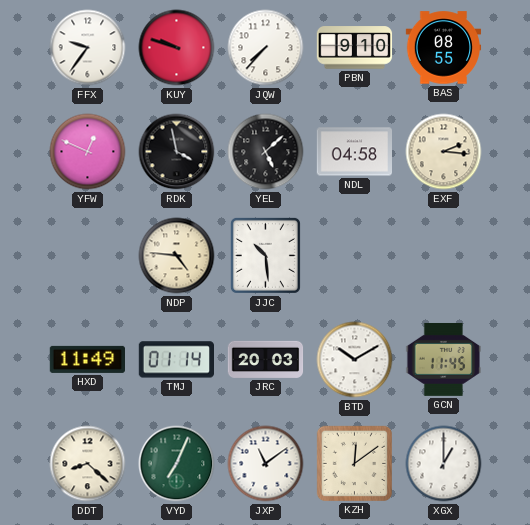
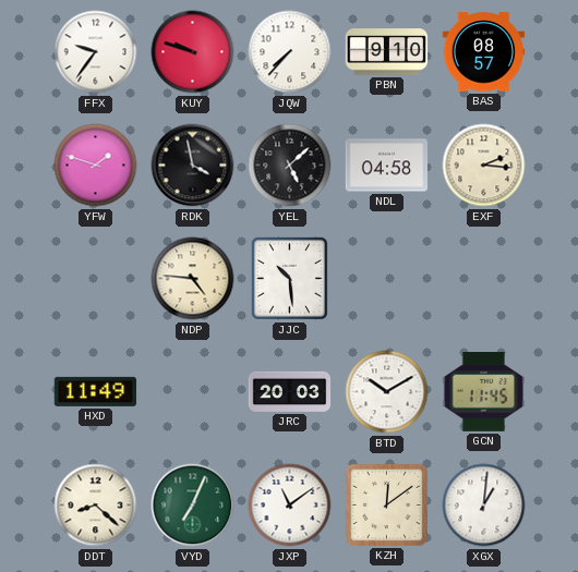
BAS: 08:55 -> 08:57 (484, 52)
YFW: 12:49 -> 1:48 (96, 166)
TMJ: 01:14 -> none (176, 360)
XGX: 1:00 -> 1:01 (484, 506)
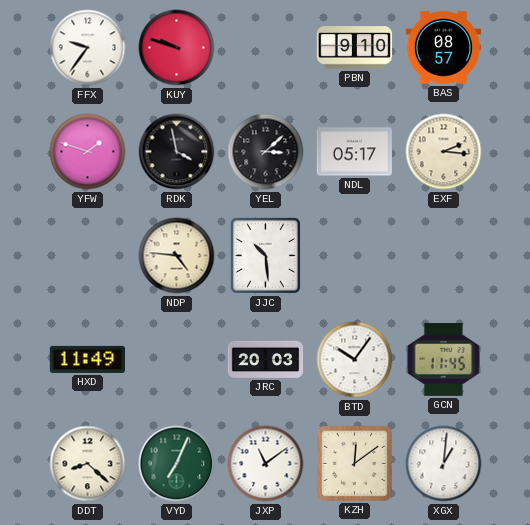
JQW: 7:37 -> none (290, 52)
YEL: 5:08 -> 3:08 (266, 152)
NDL: 04:58 -> 05:17 (354, 152)
BTD: 10:10 -> 10:06 (355, 360)
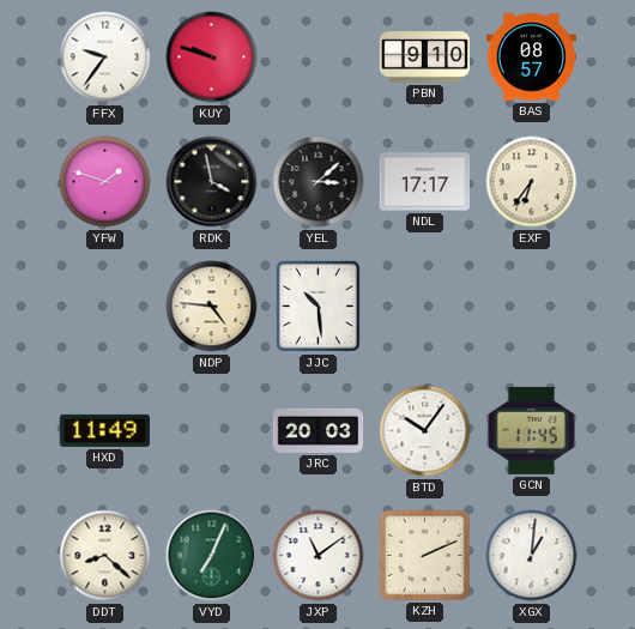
NDL: 05:17 -> 17:17 (424, 182)
EXF: 2:16 -> 6:36 (532, 182)
KZH: 12:09 -> 2:11 (424, 555)
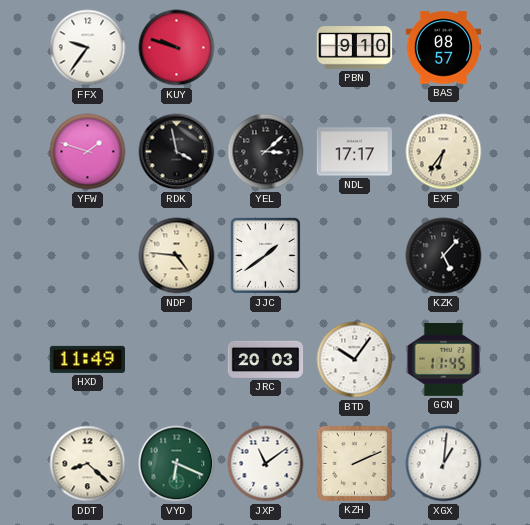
JJC: 10:29 -> 1:39 (265, 255)
KZK: none -> 5:07 (444, 256)
VYD: 7:04 -> 6:19 (177, 464)
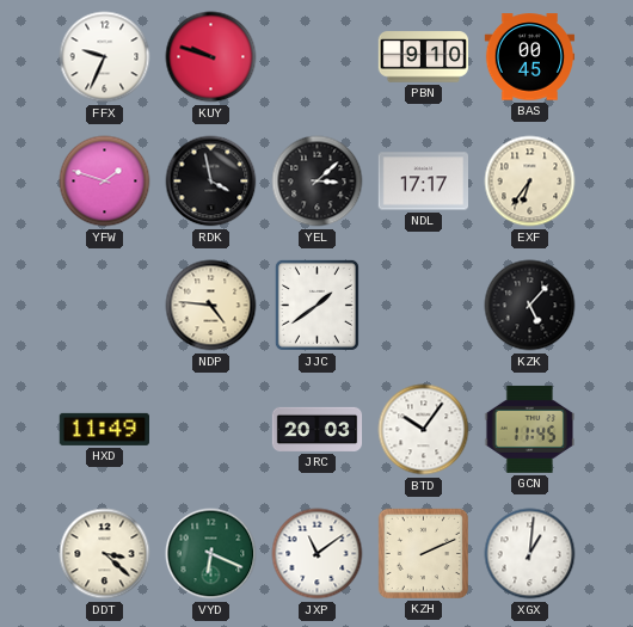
FFX: 9:36 -> 9:34 (105, 57)
BAS: 08:57 -> 00:45 (530, 57)
DDT: 8:22 -> 3:22 (105, 554)
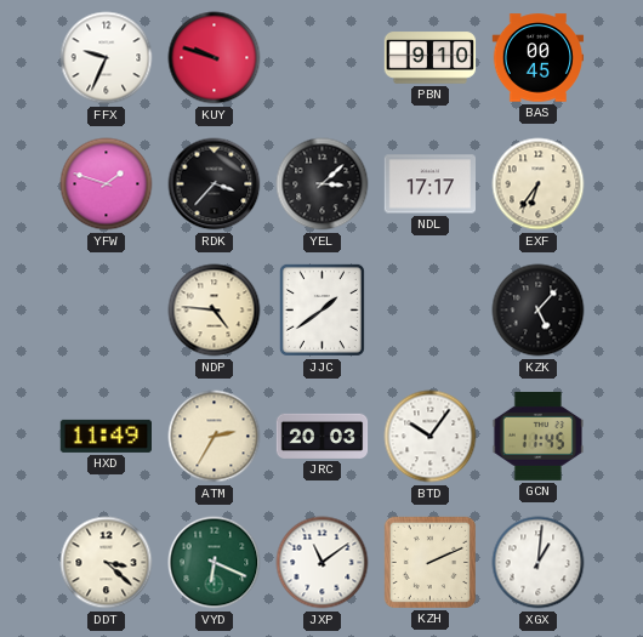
RDK: 3:58 -> 3:37 (215, 184)
ATM: none -> 2:35 (215, 437)
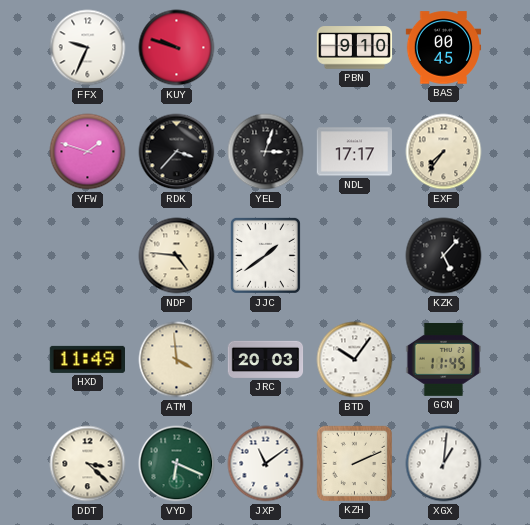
YEL: 3:08 -> 3:03 (266, 152)
EXF: 6:36 -> 7:36 (444, 152)
ATM: 2:35 -> 3:59 (177, 360)
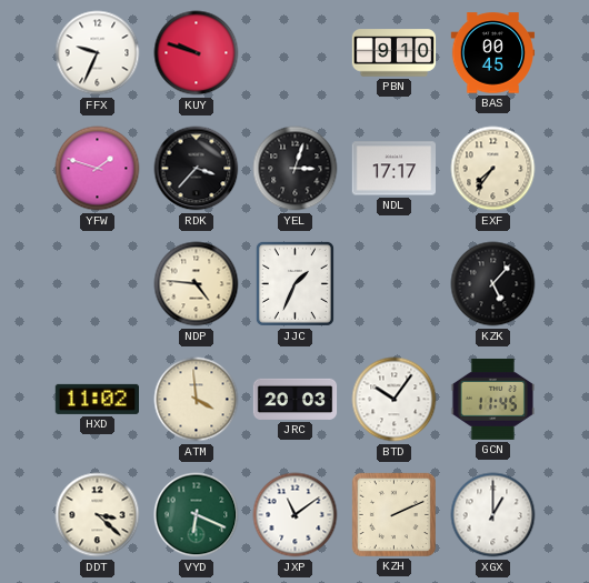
JJC: 1:39 -> 1:34 (294, 283)
HXD: 11:49 -> 11:02 (97, 399)
XGX: 1:01 -> 1:00 (493, 515)
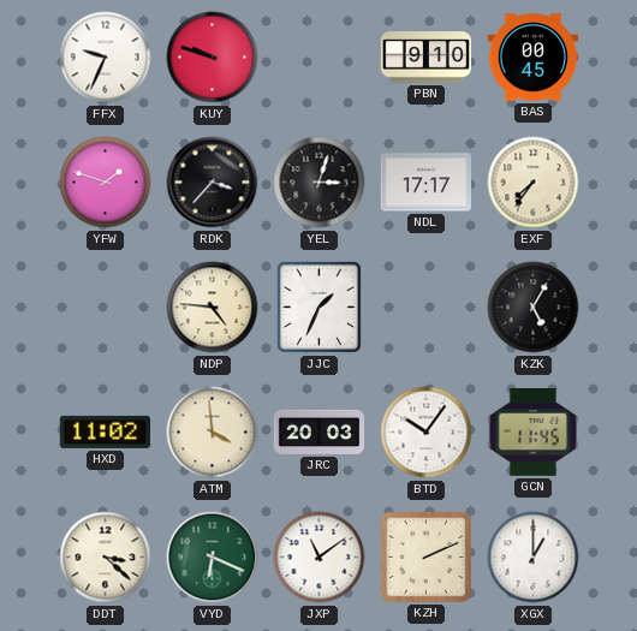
KZK: 5:07 -> 5:05 (534, 308)
